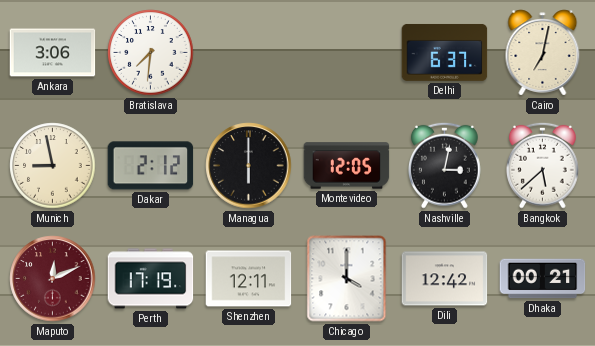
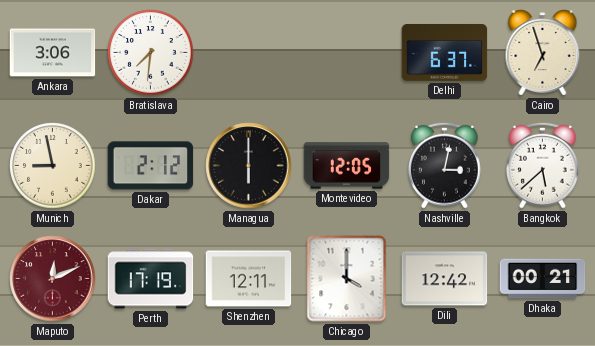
Cairo: 7:02 -> 6:57 (543, 53)
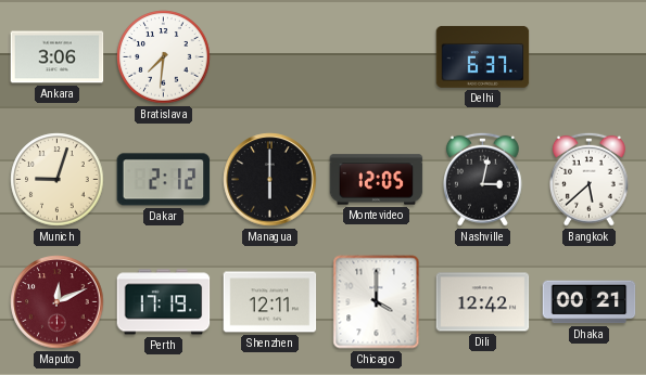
Cairo: 6:57 -> none (543, 53)
Munich: 8:58 -> 9:03 (58, 180)
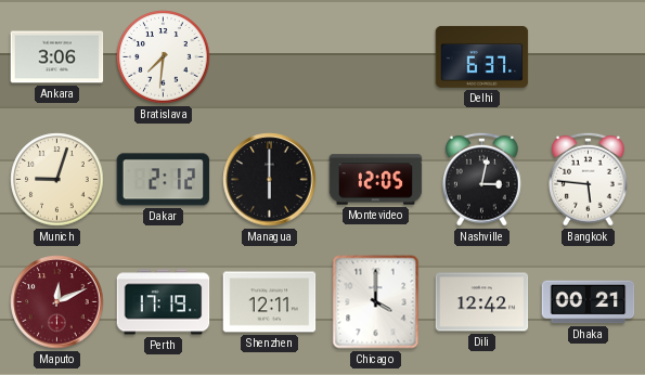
Bangkok: 5:38 -> 5:46 (589, 179)
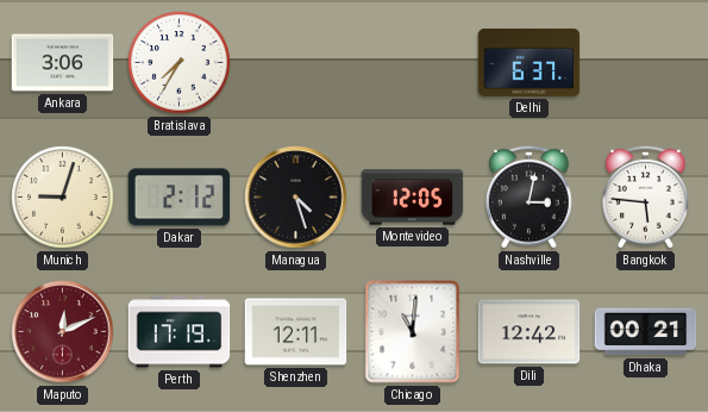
Bratislava: 7:31 -> 7:35 (180, 63)
Managua: 6:00 -> 4:27 (296, 198)
Chicago: 4:00 -> 11:01 (413, 332)
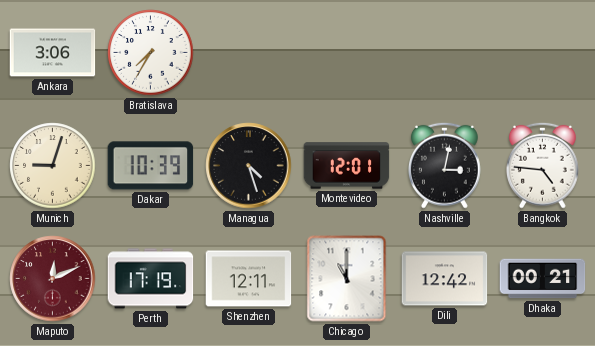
Delhi: 6:37 -> none (530, 62)
Dakar: 2:12 -> 10:39 (151, 166)
Montevideo: 12:05 -> 12:01 (347, 166)
Bangkok: 5:46 -> 4:46 (543, 165)
Chicago: 11:01 -> 11:00 (347, 279)
